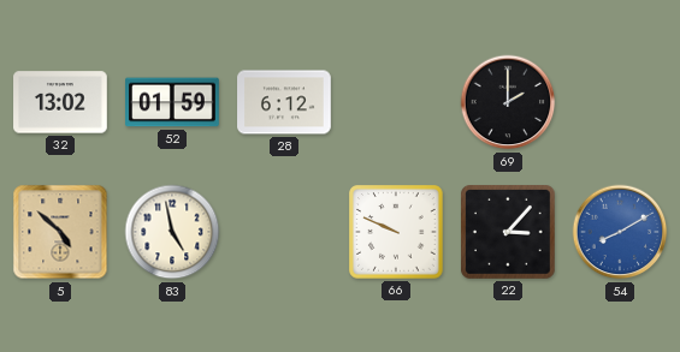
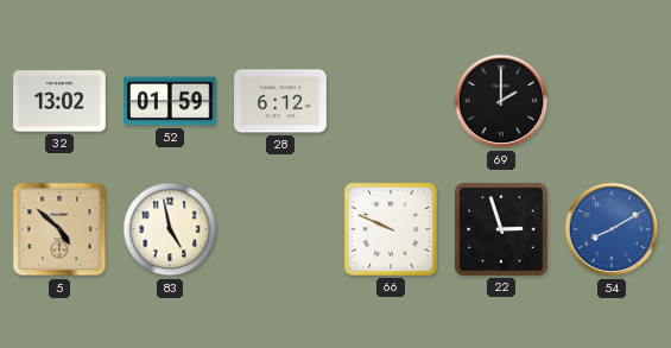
22: 3:07 -> 2:57 (502, 230)
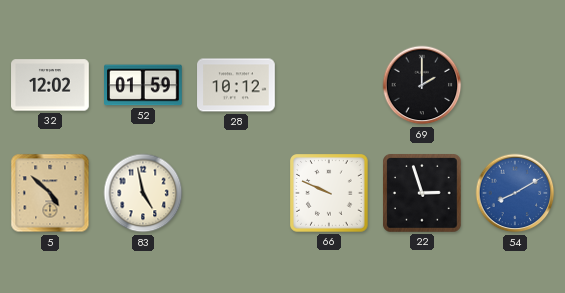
32: 13:02 -> 12:02 (50, 85)
28: 6:12 -> 10:12 (236, 85)
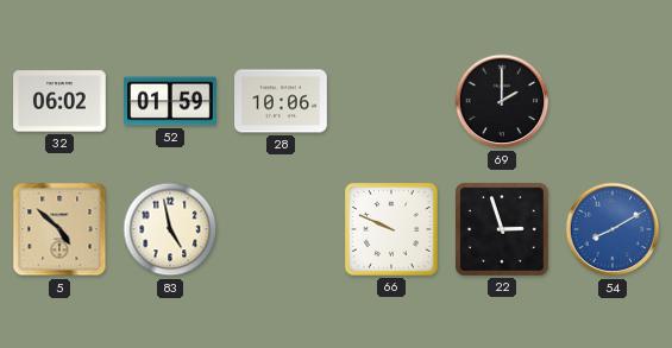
32: 12:02 -> 06:02 (59, 101)
28: 10:12 -> 10:06 (281, 101)
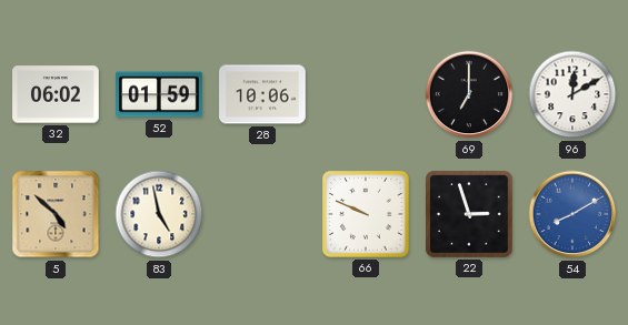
69: 2:00 -> 7:00 (469, 94)
96: none -> 12:10 (572, 94)
